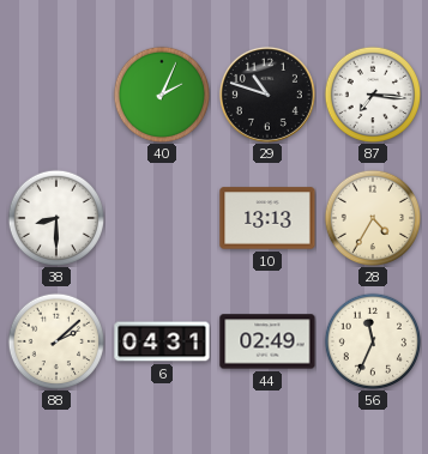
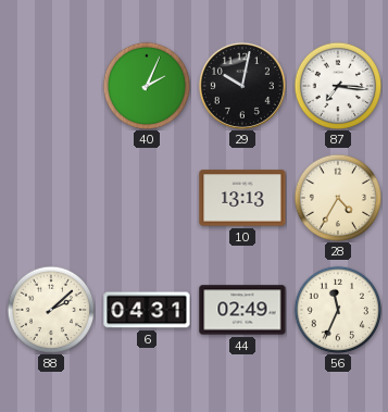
29: 10:48 -> 10:02 (242, 86)
38: 8:30 -> none (55, 217)
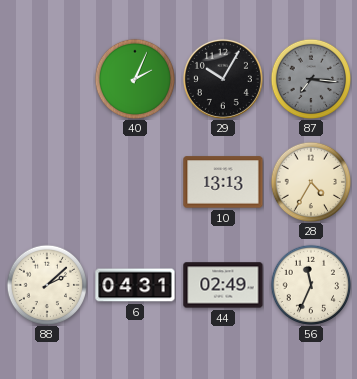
29: 10:02 -> 10:05 (223, 79)
87 dial: white -> grey (310, 78)
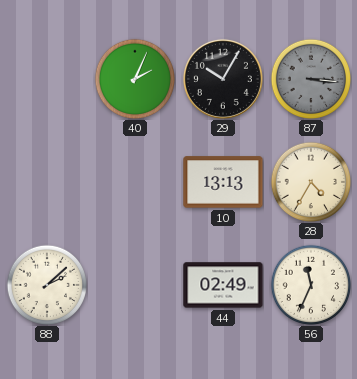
87: 7:16 -> 3:16 (310, 78)
6: 04:31 -> none (135, 285)
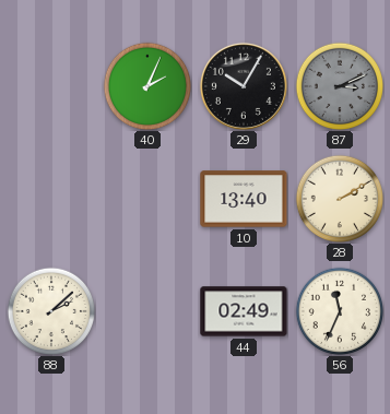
87: 3:16 -> 3:11 (339, 85)
10: 13:13 -> 13:40 (244, 199)
28: 4:35 -> 2:10 (339, 198)
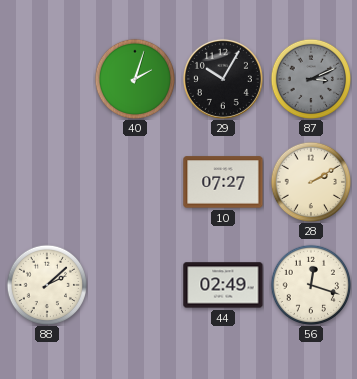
40: 2:04 -> 2:03 (134, 78)
10: 13:40 -> 07:27 (223, 182)
56: 11:34 -> 12:18 (310, 284)
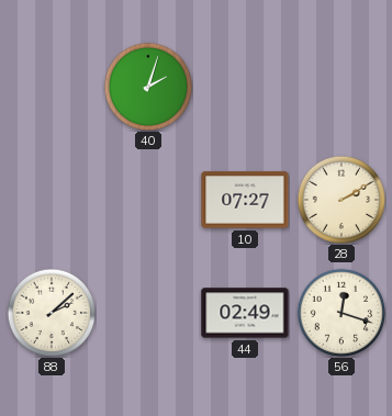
29: 10:05 -> none (223, 79)
87: 3:11 -> none (310, 78)
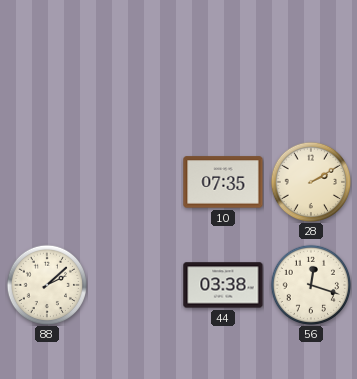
40: 2:03 -> none (147, 86)
10: 07:27 -> 07:35 (223, 182)
44: 02:49 -> 03:38 (223, 285)
